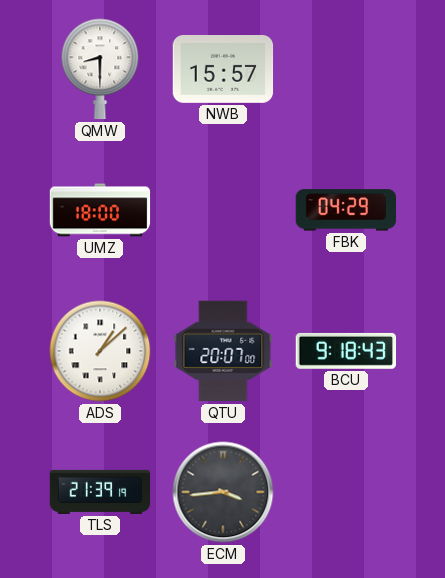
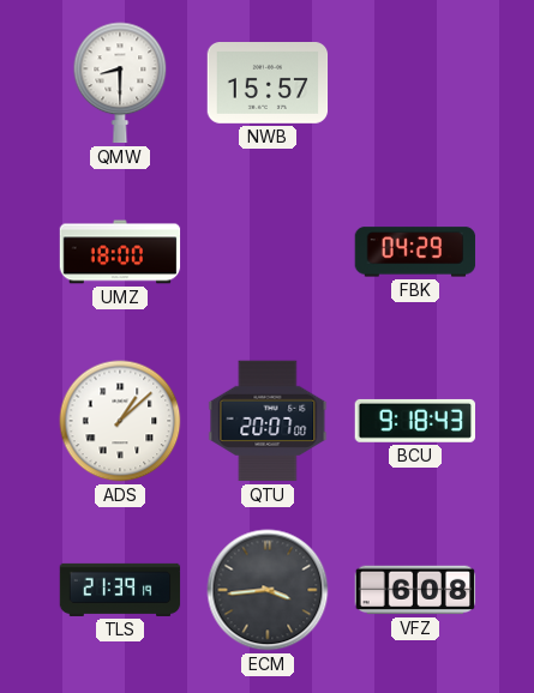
VFZ: none -> 6:08 (415, 590)
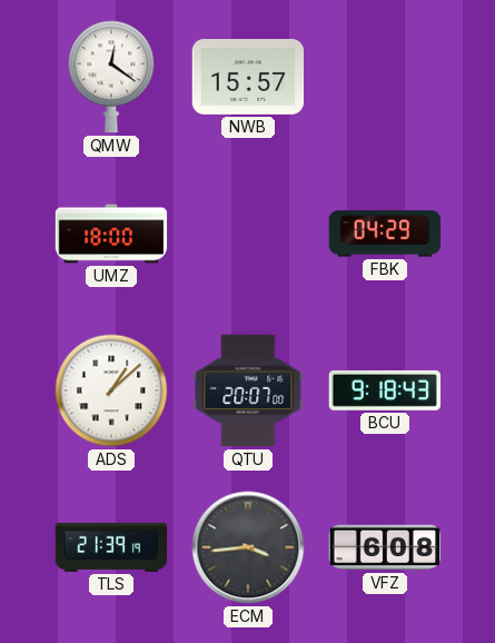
QMW: 8:30 -> 12:21 (111, 77)
